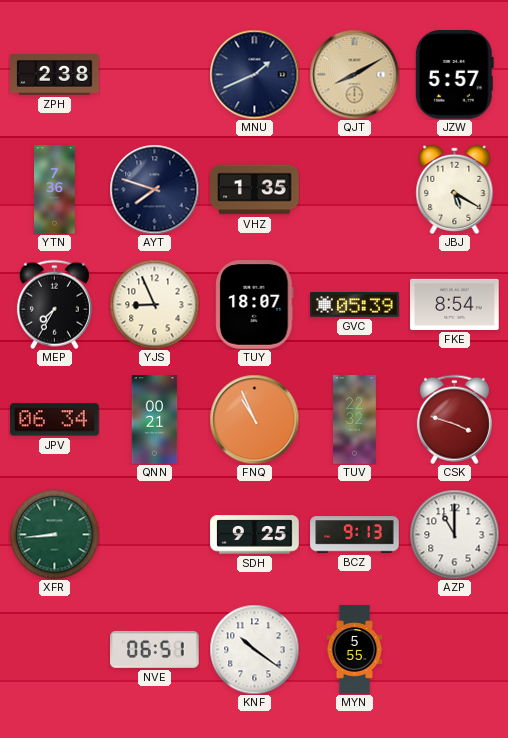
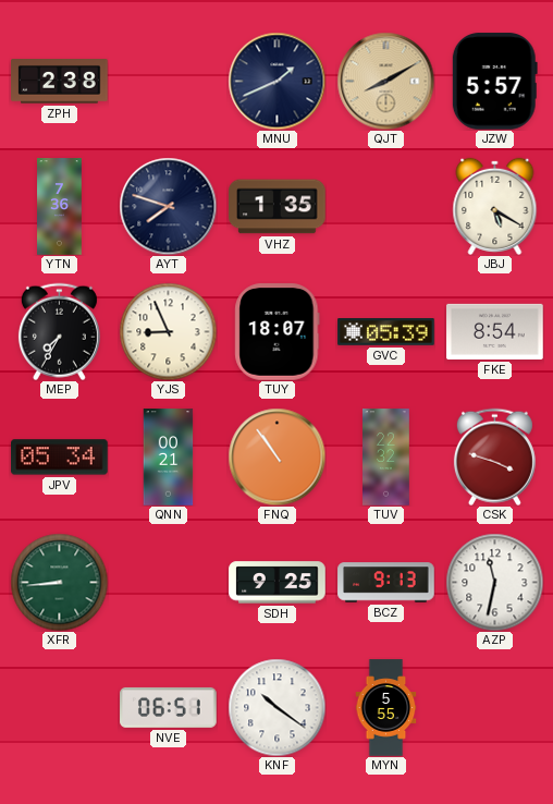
JPV: 06:34 -> 05:34 (60, 458)
FNQ: 10:56 -> 10:54 (276, 456)
AZP: 11:00 -> 11:32 (494, 582)
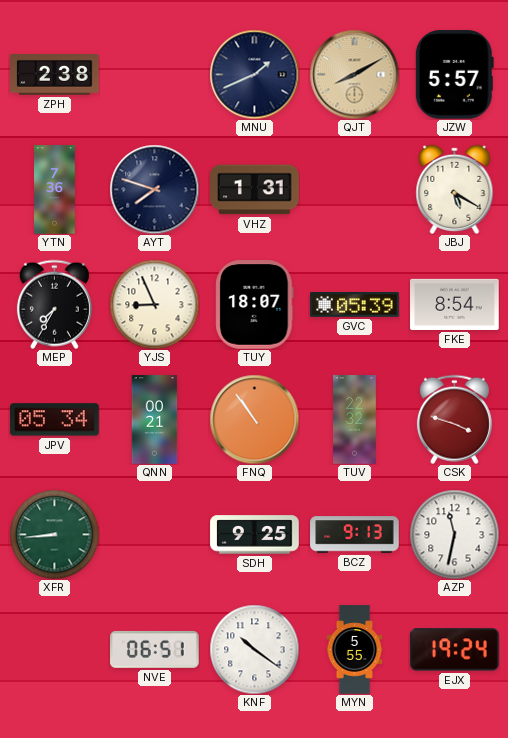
VHZ: 1:35 -> 1:31 (255, 190)
EJX: none -> 19:24 (455, 650)
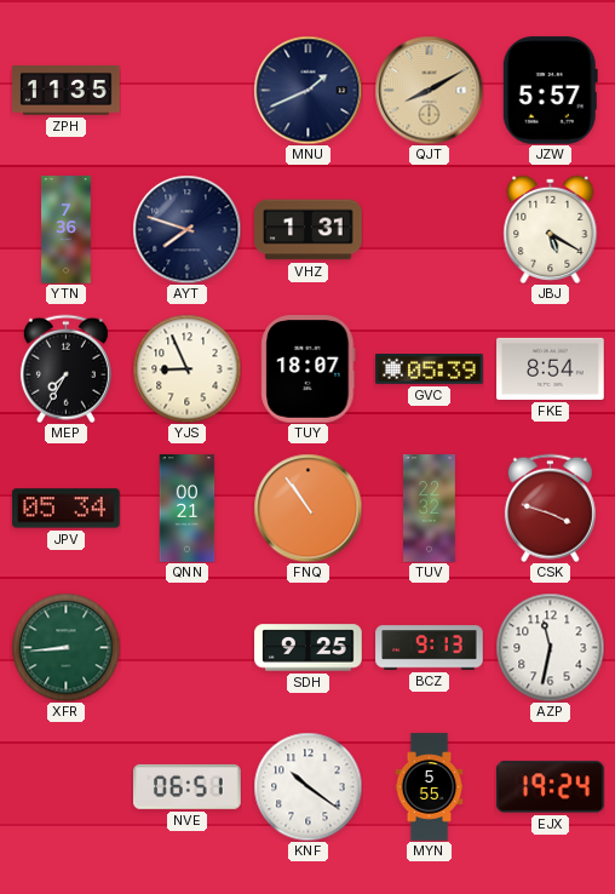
ZPH: 2:38 -> 11:35 (67, 91)
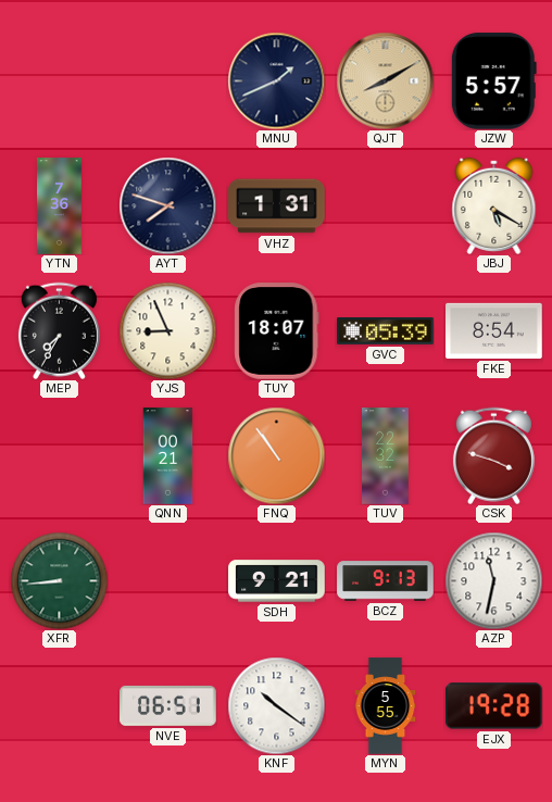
ZPH: 11:35 -> none (67, 91)
JPV: 05:34 -> none (67, 509)
SDH: 9:25 -> 9:21 (277, 581)
EJX: 19:24 -> 19:28 (494, 706)
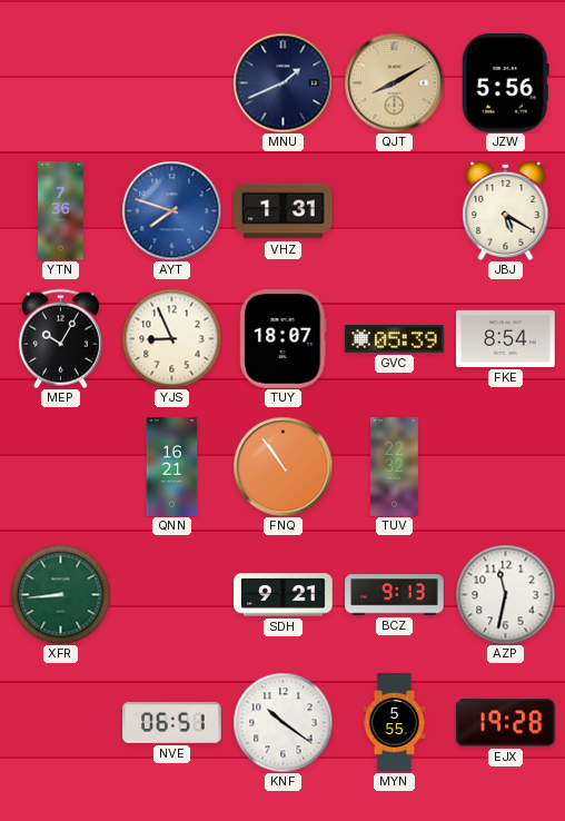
JZW: 5:57 -> 5:56 (505, 83)
AYT dial: navy -> blue (171, 210)
MEP: 7:35 -> 10:05 (60, 338)
QNN: 00:21 -> 16:21 (172, 467)
CSK: 3:48 -> none (493, 455)
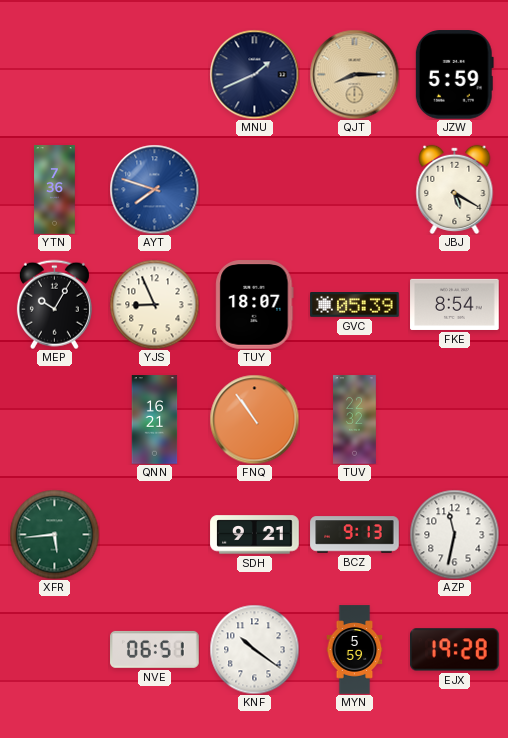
QJT: 8:10 -> 8:15 (354, 74)
JZW: 5:56 -> 5:59 (454, 75)
VHZ: 1:31 -> none (284, 211)
XFR: 8:44 -> 5:44 (54, 534)
MYN: 5:55 -> 5:59 (355, 650)
